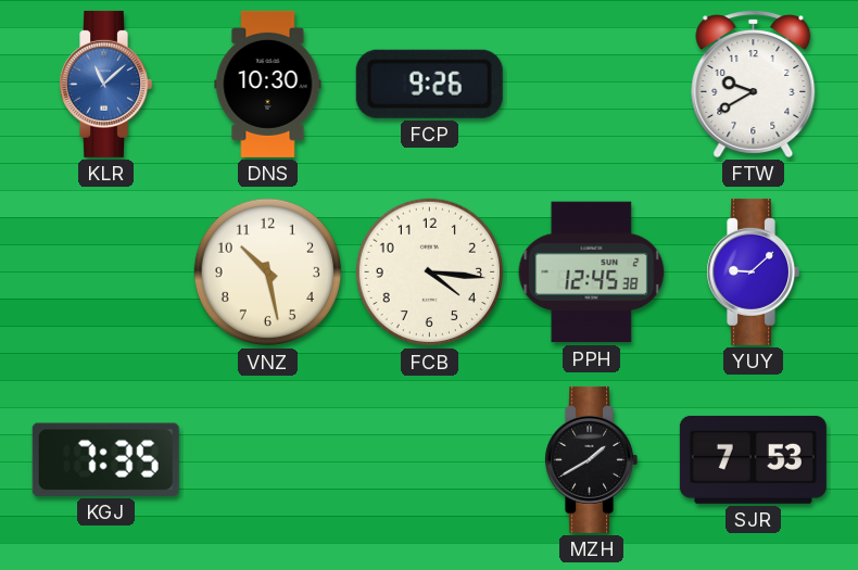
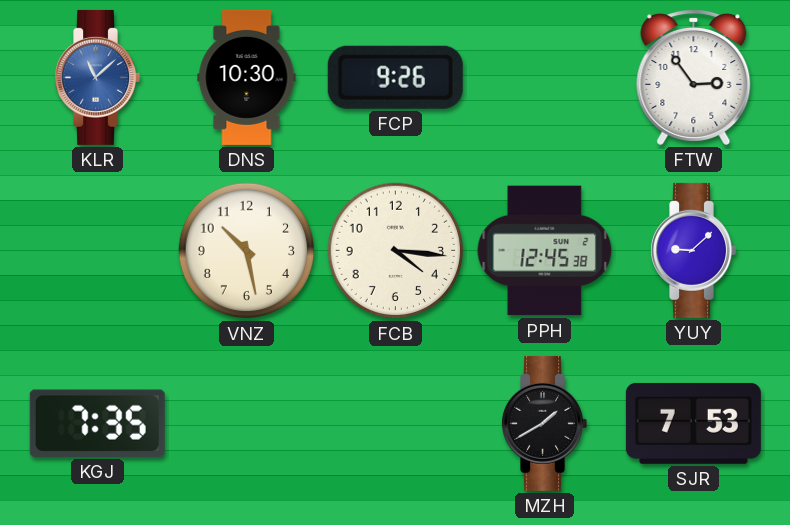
FTW: 9:40 -> 2:54 (694, 77)
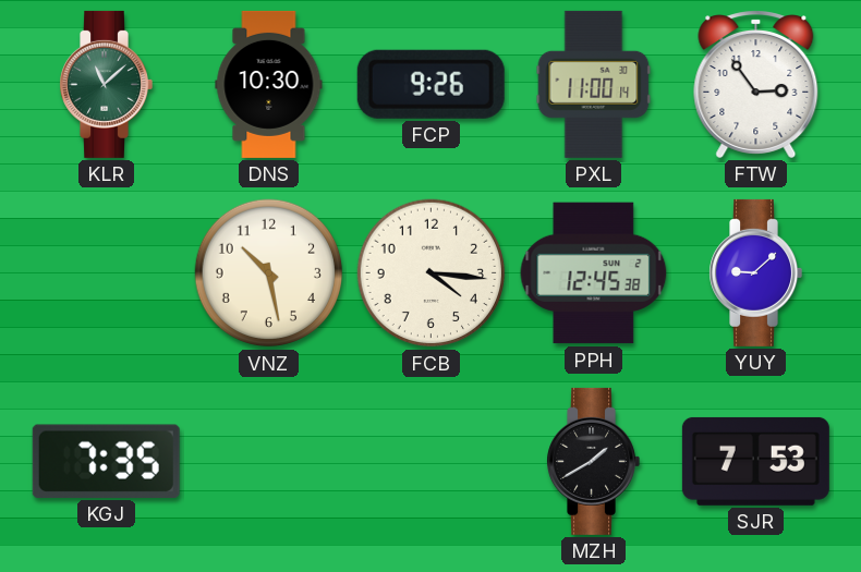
KLR dial: blue -> green (106, 84)
PXL: none -> 11:00 (594, 84)
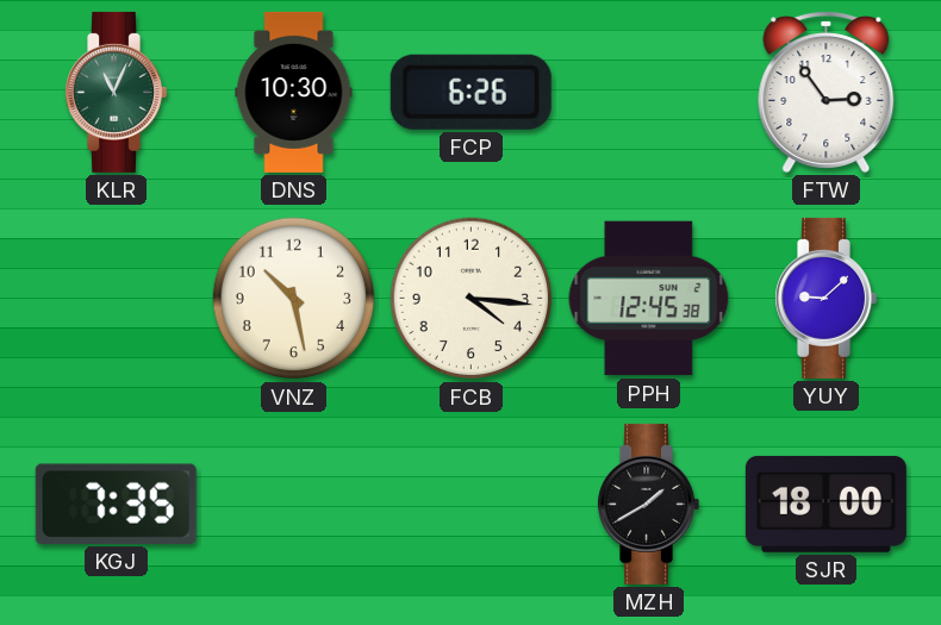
KLR: 11:08 -> 11:04 (116, 92)
FCP: 9:26 -> 6:26 (470, 92)
PXL: 11:00 -> none (594, 84)
SJR: 7:53 -> 18:00 (825, 504)
